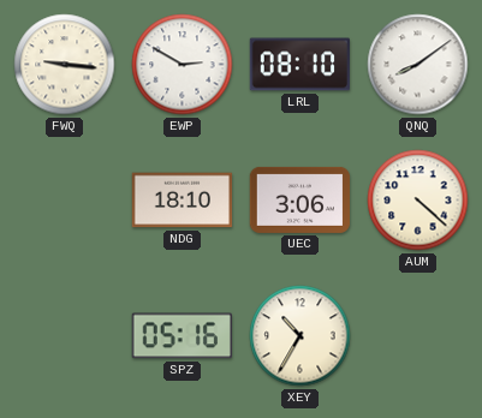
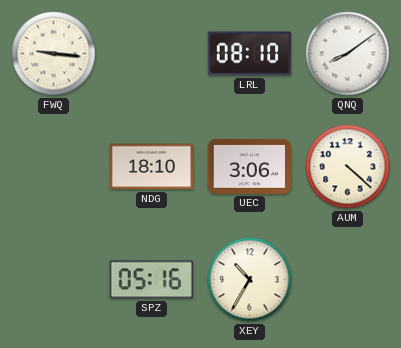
EWP: 2:50 -> none (183, 65)
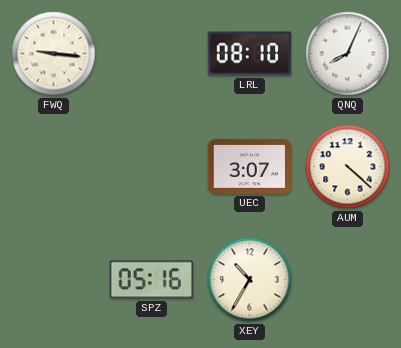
QNQ: 8:09 -> 8:04 (348, 54)
NDG: 18:10 -> none (152, 167)
UEC: 3:06 -> 3:07 (250, 166)
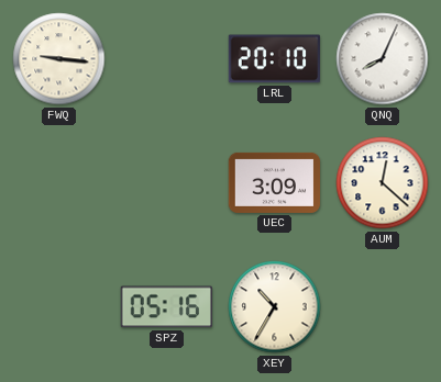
LRL: 08:10 -> 20:10 (275, 59)
UEC: 3:07 -> 3:09 (275, 182)
AUM: 4:22 -> 12:22 (383, 183)
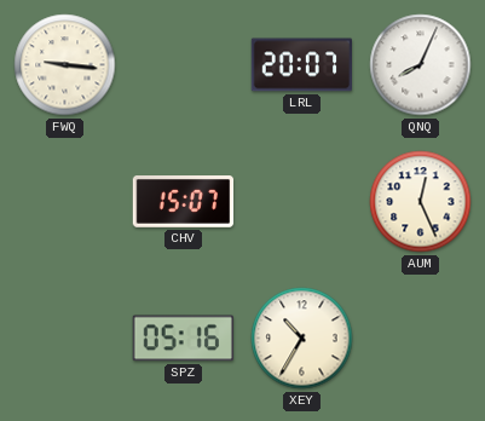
LRL: 20:10 -> 20:07 (302, 65)
CHV: none -> 15:07 (184, 202)
UEC: 3:09 -> none (275, 182)
AUM: 12:22 -> 12:26 (421, 202)
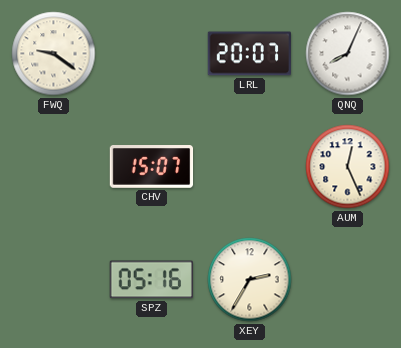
FWQ: 9:16 -> 9:21 (54, 54)
XEY: 10:35 -> 2:35 (250, 280)
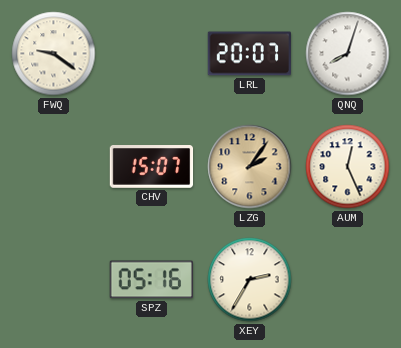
QNQ: 8:04 -> 8:03 (348, 54)
LZG: none -> 2:06 (250, 167)
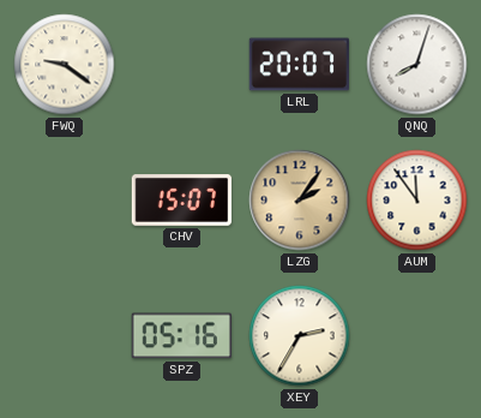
AUM: 12:26 -> 11:54 (417, 201)
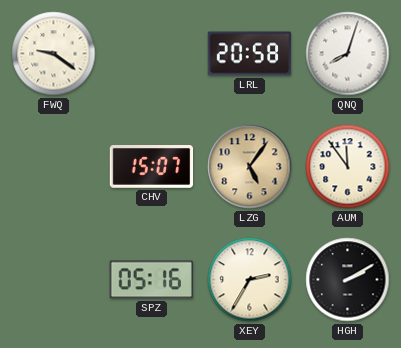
LRL: 20:07 -> 20:58 (250, 54)
LZG: 2:06 -> 5:06 (250, 167)
HGH: none -> 2:10 (348, 280)
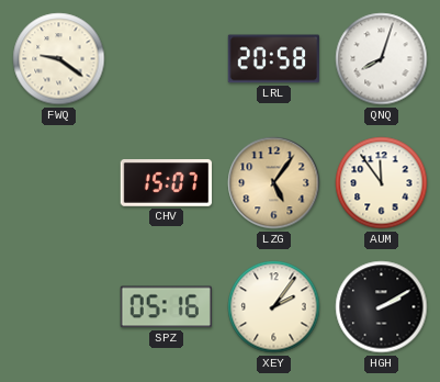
XEY: 2:35 -> 2:06 (274, 307)
